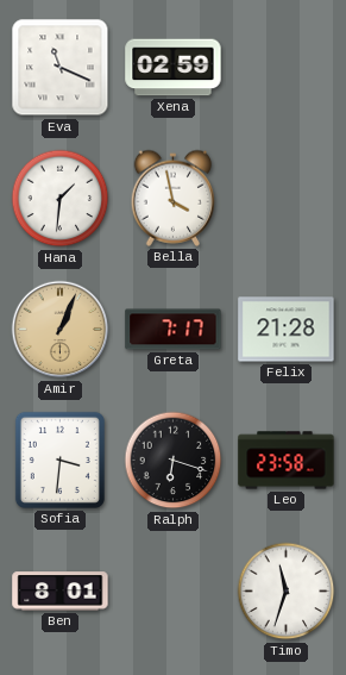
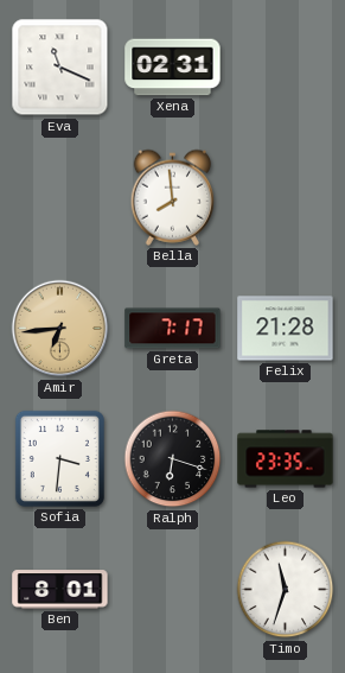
Xena: 02:59 -> 02:31 (173, 68)
Hana: 1:31 -> none (61, 199)
Bella: 3:58 -> 7:59 (173, 197)
Amir: 1:04 -> 6:44 (60, 329)
Leo: 23:58 -> 23:35 (286, 459)
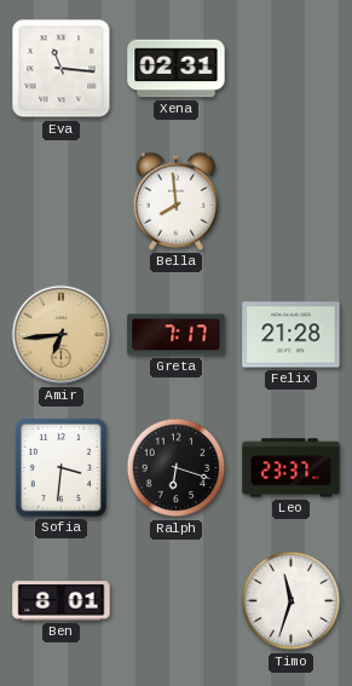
Eva: 11:19 -> 11:16 (62, 69)
Leo: 23:35 -> 23:37 (292, 468)
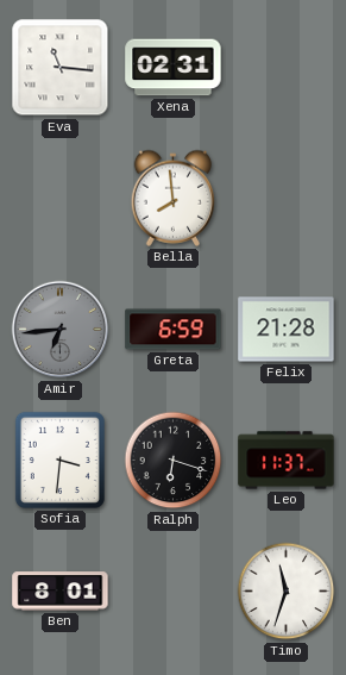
Amir dial: champagne -> grey (61, 330)
Greta: 7:17 -> 6:59 (174, 330)
Leo: 23:37 -> 11:37 (287, 461)
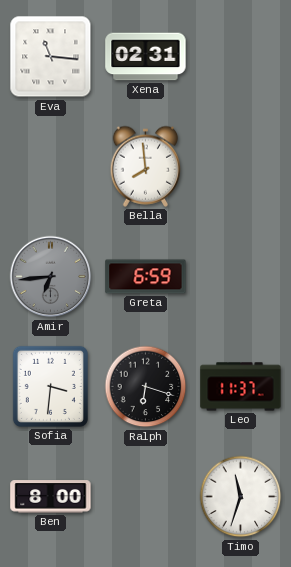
Felix: 21:28 -> none (287, 330)
Ben: 8:01 -> 8:00 (51, 497)
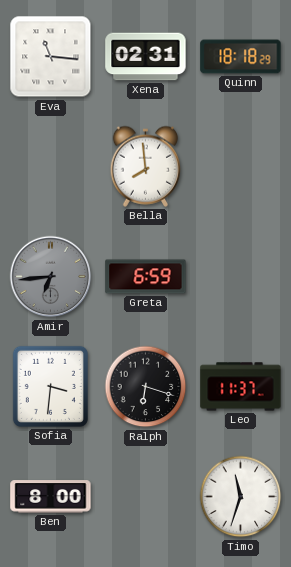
Quinn: none -> 18:18 (241, 57)
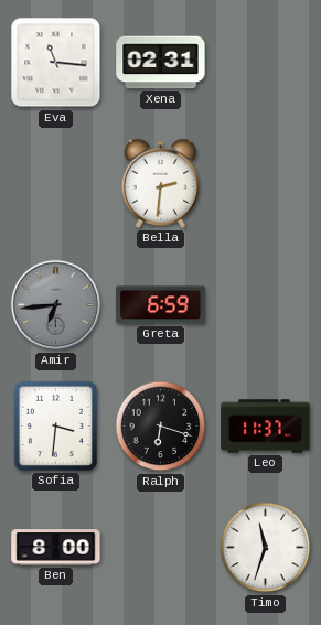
Quinn: 18:18 -> none (241, 57)
Bella: 7:59 -> 2:31 (161, 183)
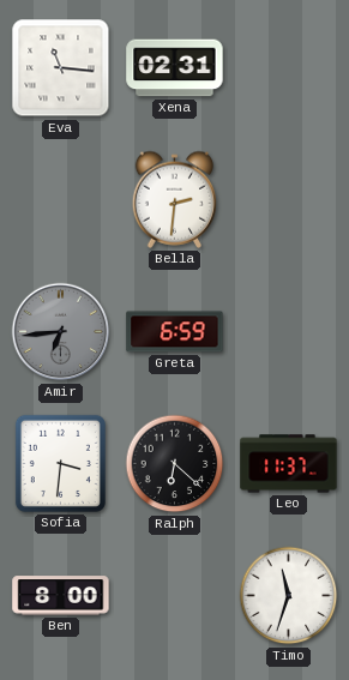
Ralph: 6:18 -> 6:22 (175, 464)
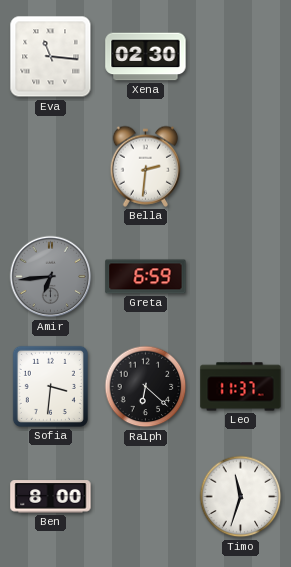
Xena: 02:31 -> 02:30 (146, 57)
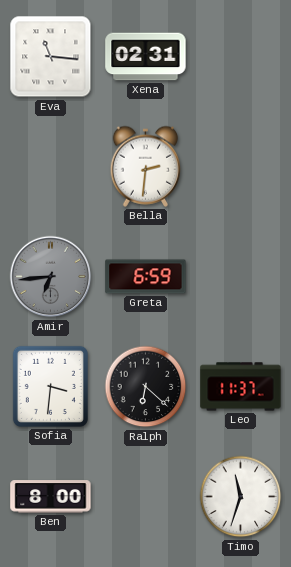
Xena: 02:30 -> 02:31 (146, 57)
